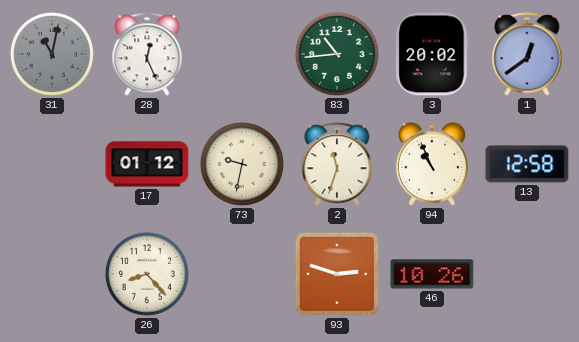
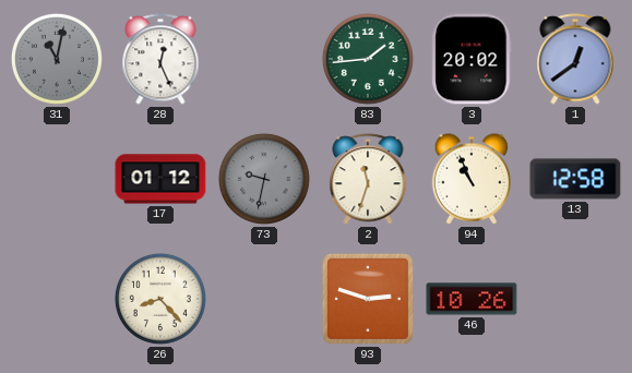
83: 10:44 -> 1:44 (368, 59)
73 dial: cream -> grey (264, 179)
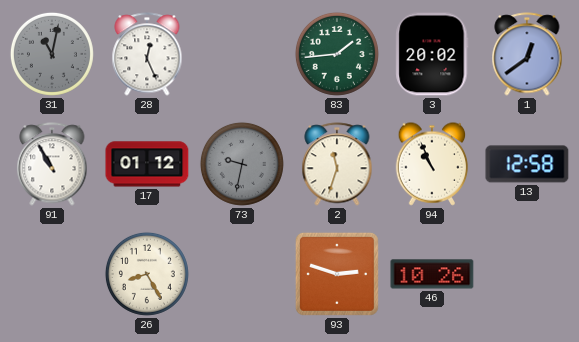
91: none -> 10:55 (52, 164)
26: 8:23 -> 8:25 (147, 274)
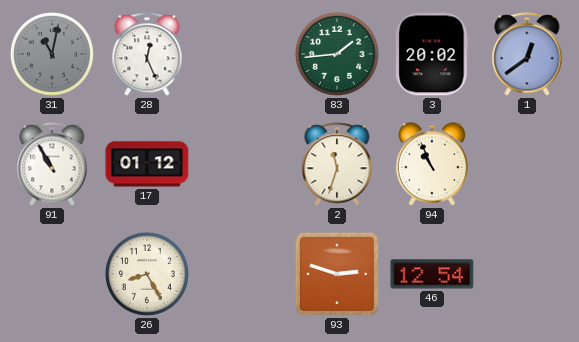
73: 9:32 -> none (242, 164)
13: 12:58 -> none (527, 164)
46: 10:26 -> 12:54 (432, 274)
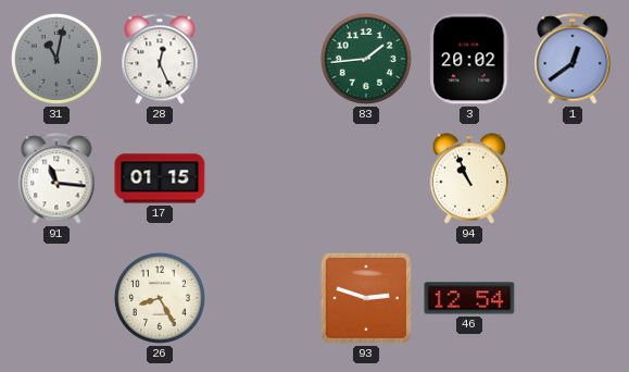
91: 10:55 -> 11:16 (56, 178)
17: 01:12 -> 01:15 (160, 178)
2: 11:33 -> none (337, 164)
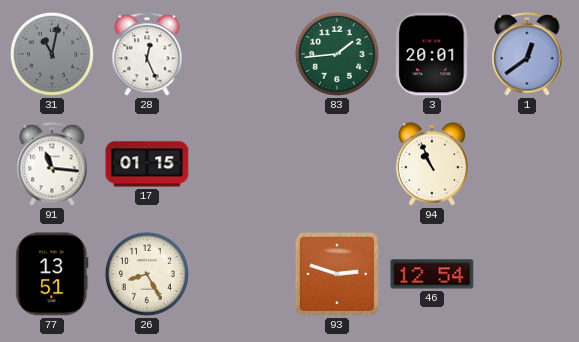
3: 20:02 -> 20:01 (432, 54)
77: none -> 13:51 (52, 274)
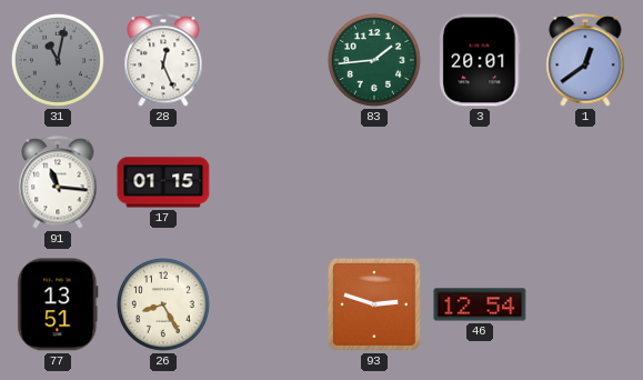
94: 10:56 -> none (432, 164)
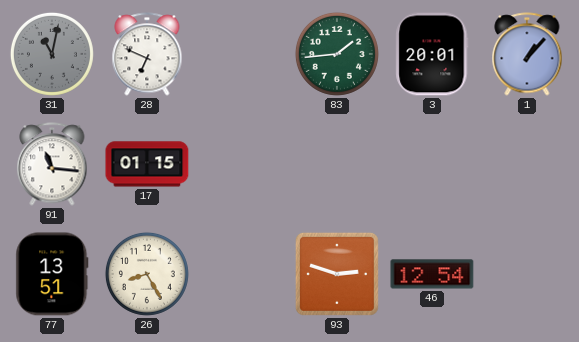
28: 12:26 -> 6:49 (147, 54)
1: 12:39 -> 1:07 (527, 54)
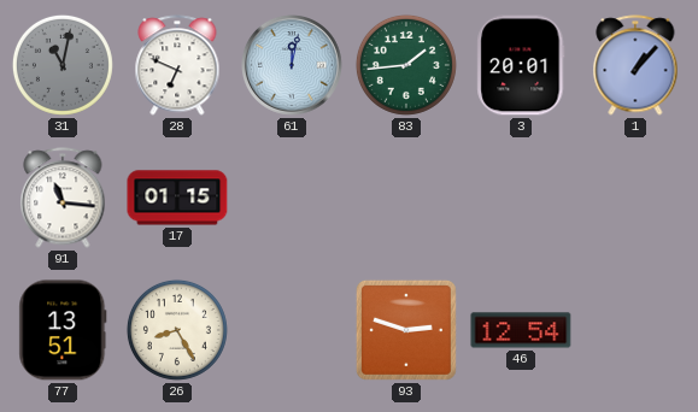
61: none -> 12:02 (293, 66)
